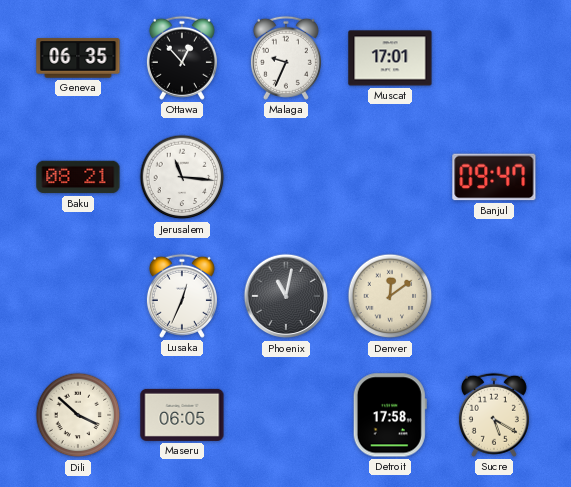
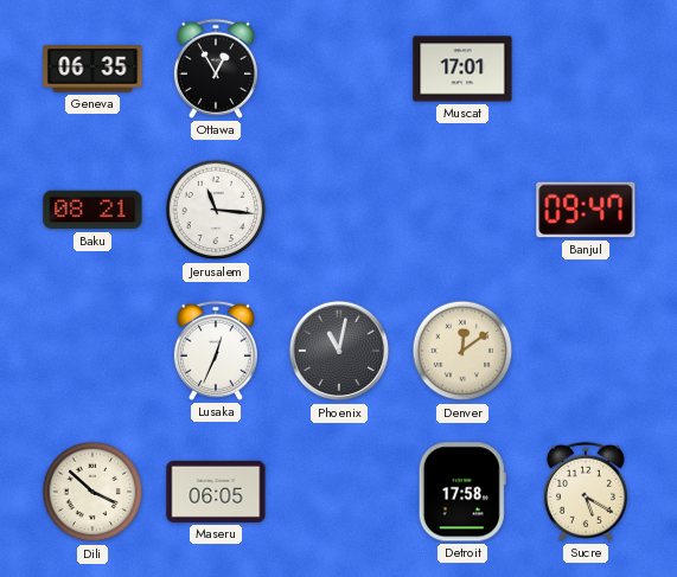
Ottawa: 12:53 -> 12:55 (216, 69)
Malaga: 9:34 -> none (286, 58)
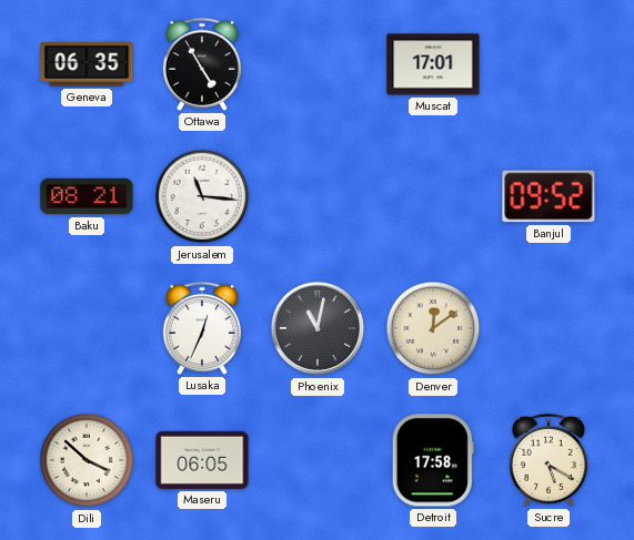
Ottawa: 12:55 -> 4:55 (202, 64)
Banjul: 09:47 -> 09:52 (549, 196)
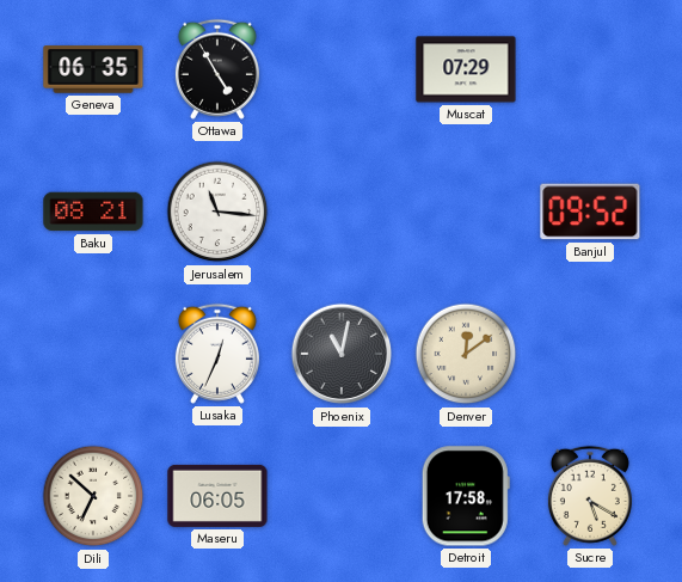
Muscat: 17:01 -> 07:29 (466, 69)
Dili: 3:52 -> 6:52 (93, 496)
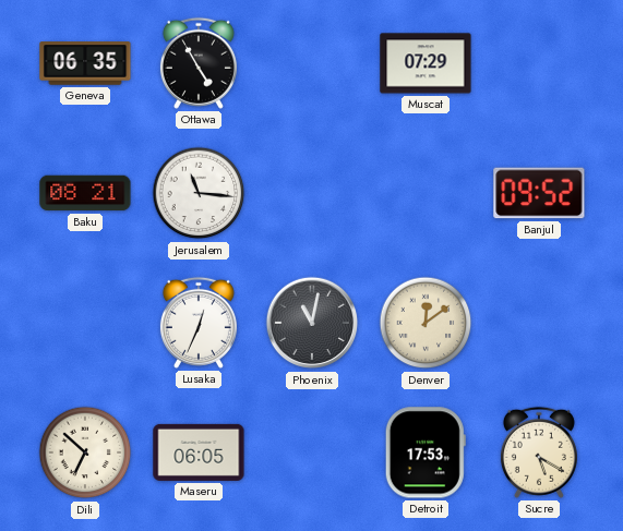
Detroit: 17:58 -> 17:53 (426, 452)
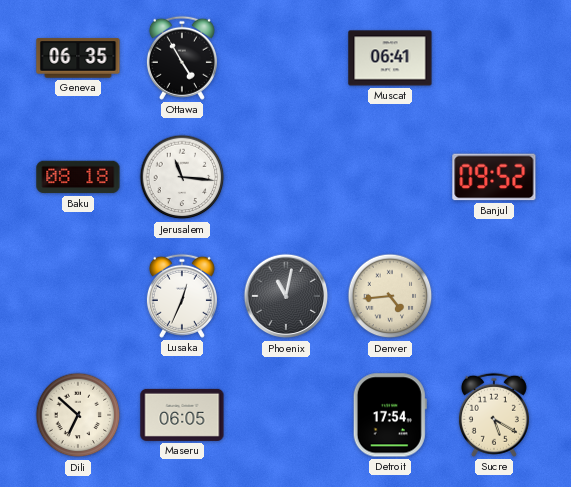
Muscat: 07:29 -> 06:41 (390, 58)
Baku: 08:21 -> 08:18 (78, 177)
Denver: 12:09 -> 4:44 (390, 296)
Detroit: 17:53 -> 17:54 (390, 415)
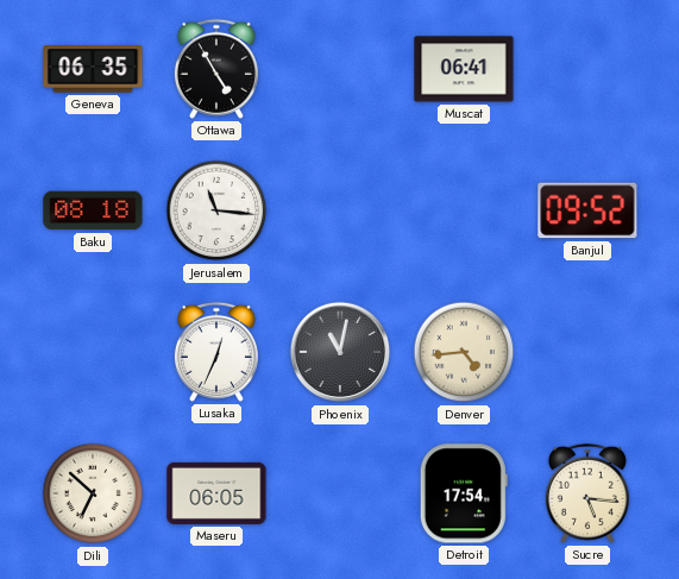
Sucre: 5:20 -> 5:16 (587, 493)
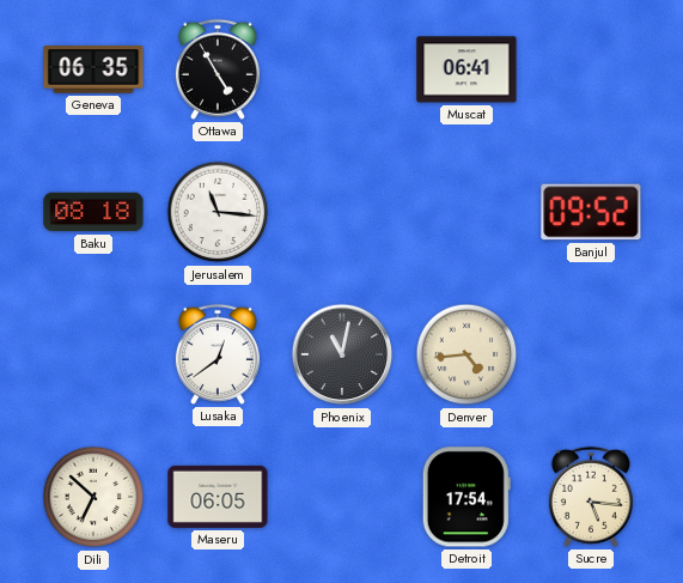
Lusaka: 12:34 -> 12:39 (218, 354)
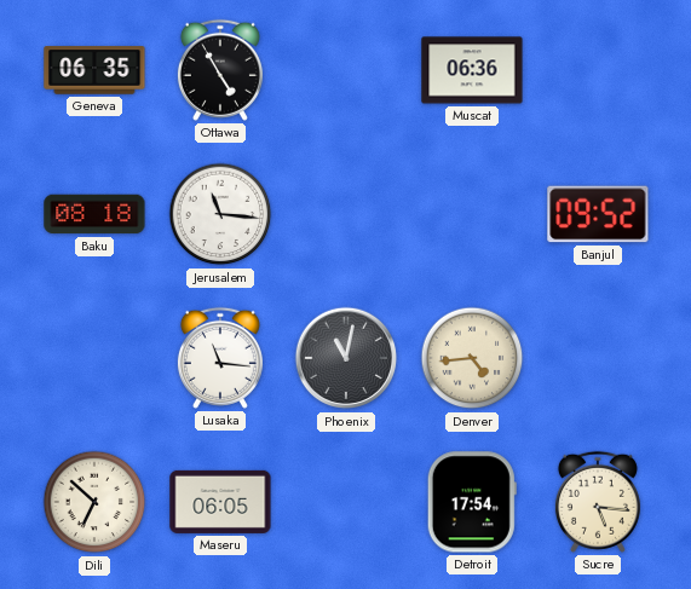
Muscat: 06:41 -> 06:36 (472, 70)
Lusaka: 12:39 -> 11:16 (220, 358)
